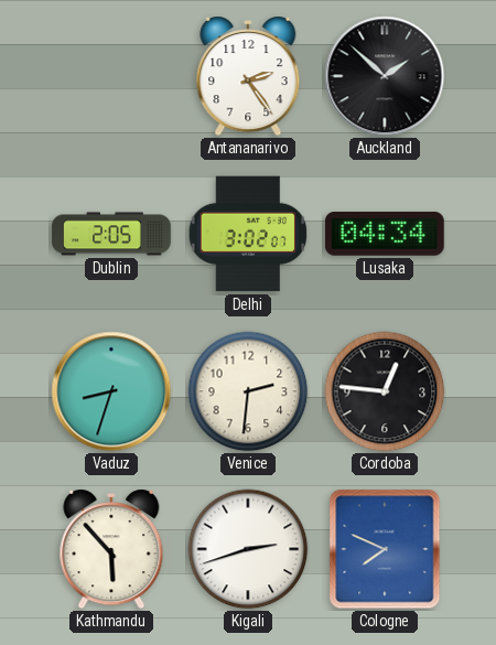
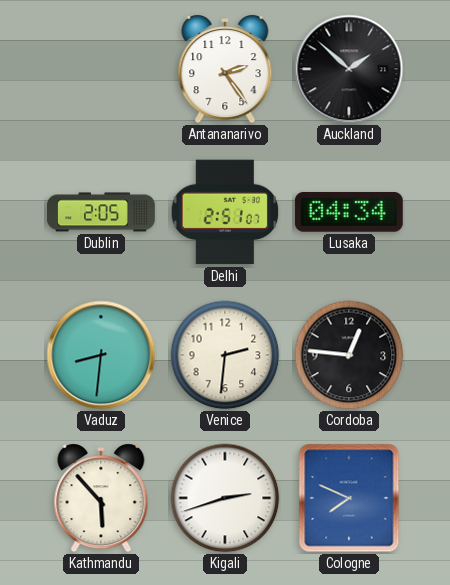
Delhi: 3:02 -> 2:51 (225, 212)
Vaduz: 8:33 -> 8:31 (101, 355)
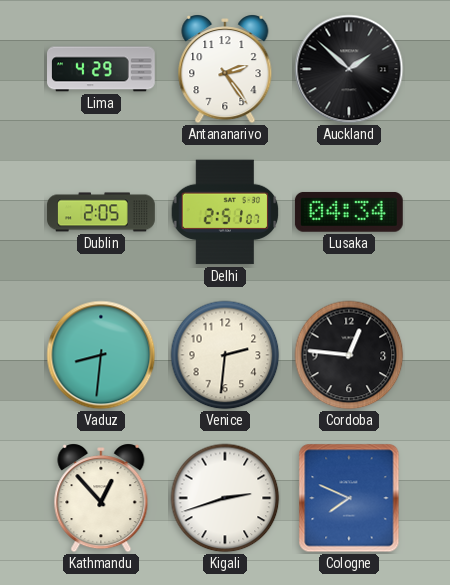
Lima: none -> 4:29 (102, 69)
Kathmandu: 5:53 -> 12:53 (101, 498)
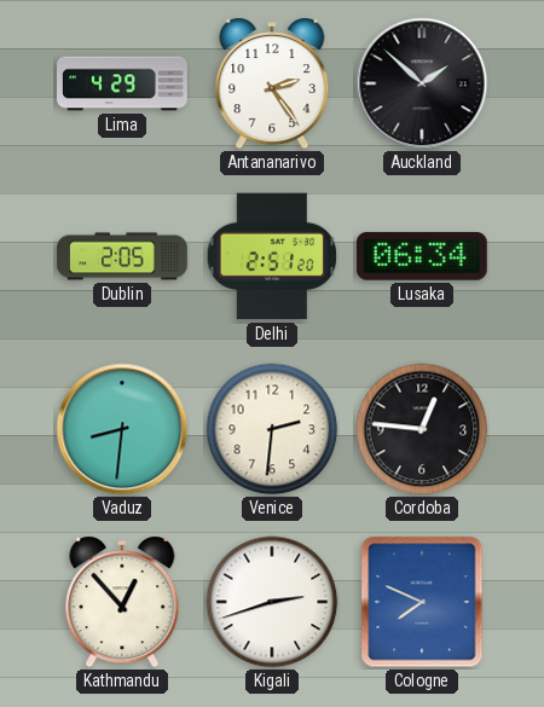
Delhi: 2:51:07 -> 2:51:20 (272, 256)
Lusaka: 04:34 -> 06:34 (422, 256)
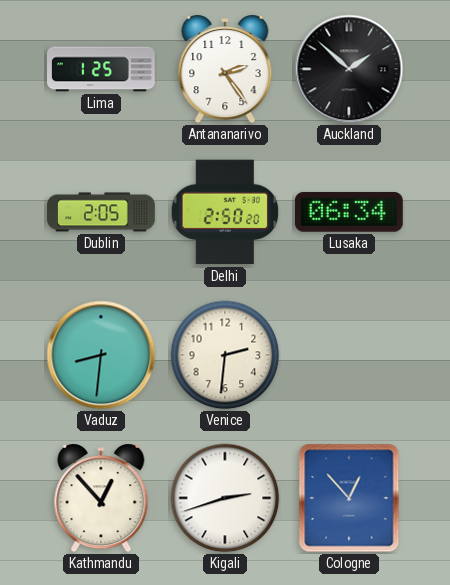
Lima: 4:29 -> 1:25 (102, 69)
Delhi: 2:51 -> 2:50 (225, 212)
Cordoba: 12:46 -> none (422, 429)
Cologne: 7:49 -> 12:53 (349, 498)
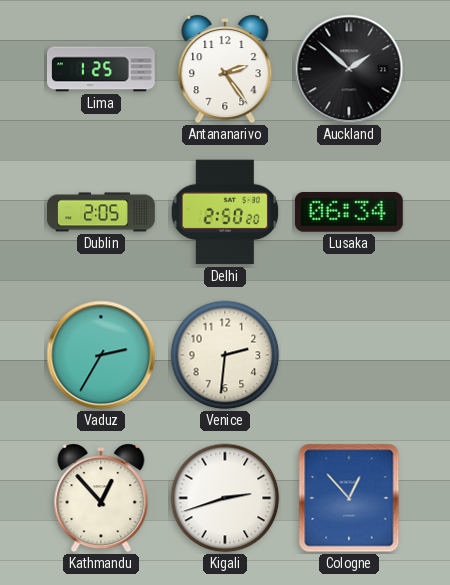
Vaduz: 8:31 -> 2:35 (101, 355)
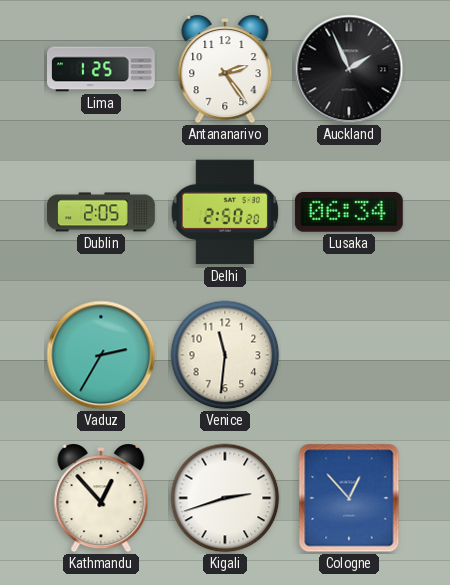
Auckland: 1:52 -> 1:56 (349, 69)
Venice: 2:31 -> 11:31 (225, 355)
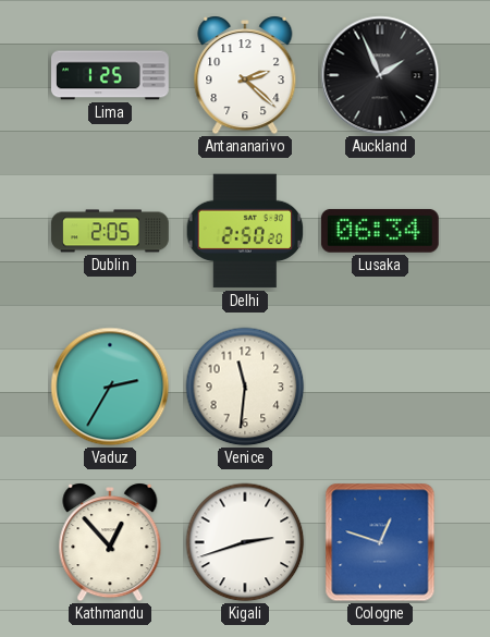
Antananarivo: 2:24 -> 2:22 (245, 75)
Cologne: 12:53 -> 12:48 (380, 542)
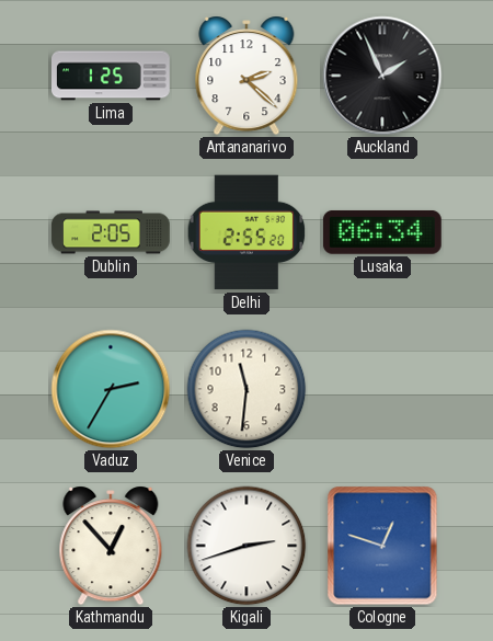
Delhi: 2:50 -> 2:55 (246, 232)
